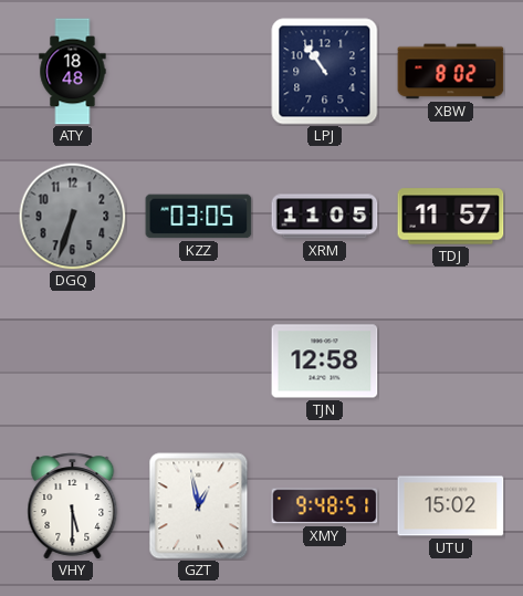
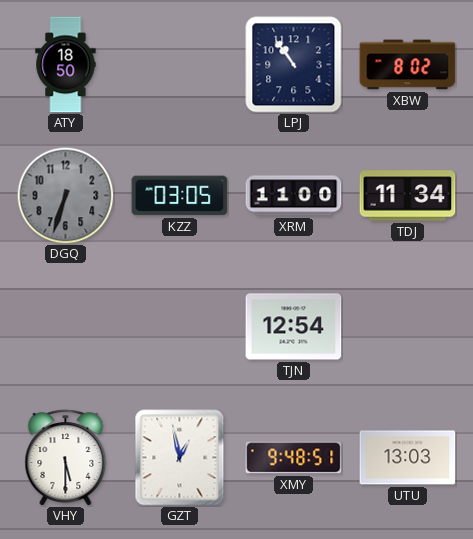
ATY: 18:48 -> 18:50 (66, 65)
XRM: 11:05 -> 11:00 (294, 196)
TDJ: 11:57 -> 11:34 (408, 196)
TJN: 12:58 -> 12:54 (294, 327)
UTU: 15:02 -> 13:03 (408, 458)
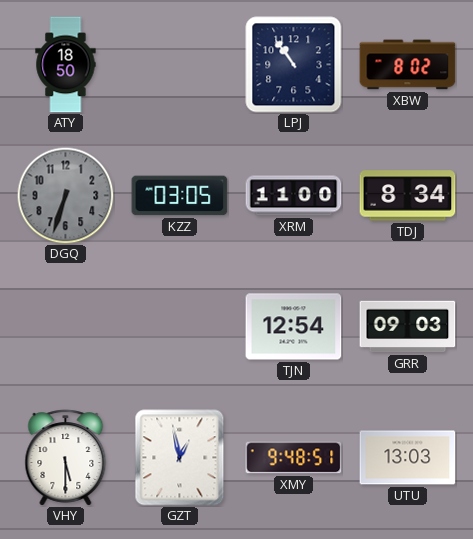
TDJ: 11:34 -> 8:34 (408, 196)
GRR: none -> 09:03 (408, 327)
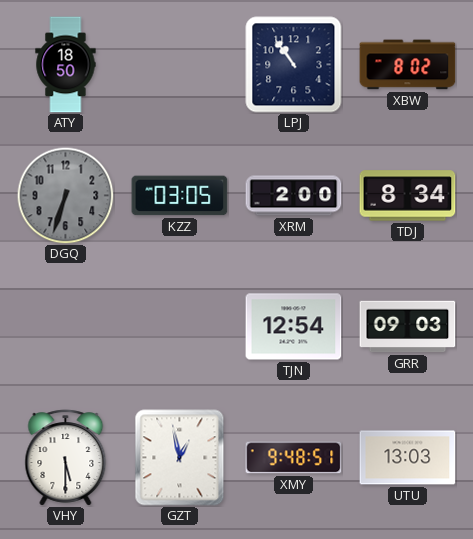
XRM: 11:00 -> 2:00 (294, 196)
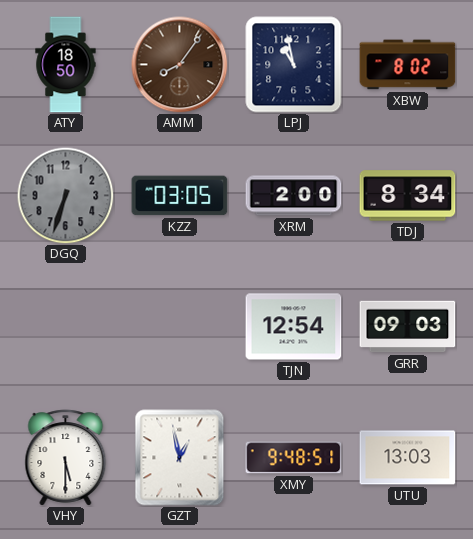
AMM: none -> 8:06 (180, 65)
LPJ: 10:54 -> 10:58 (294, 65)
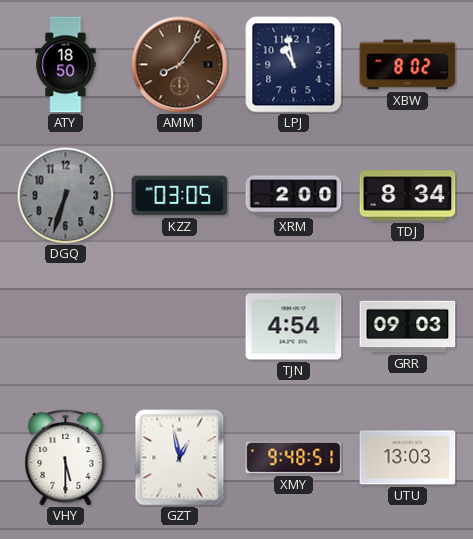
TJN: 12:54 -> 4:54 (294, 327)
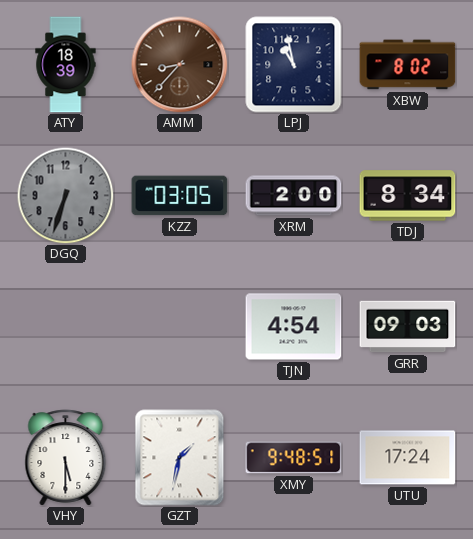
ATY: 18:50 -> 18:39 (66, 65)
AMM: 8:06 -> 8:37 (180, 65)
GZT: 12:58 -> 1:32 (180, 458)
UTU: 13:03 -> 17:24 (408, 458)
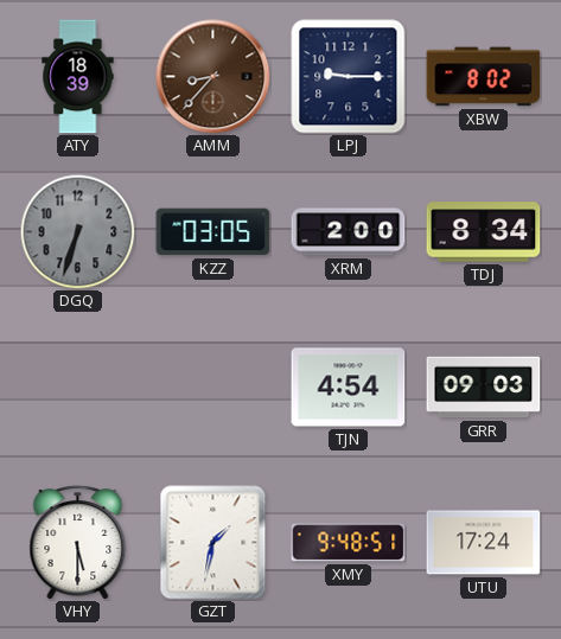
LPJ: 10:58 -> 9:15 (349, 77)
